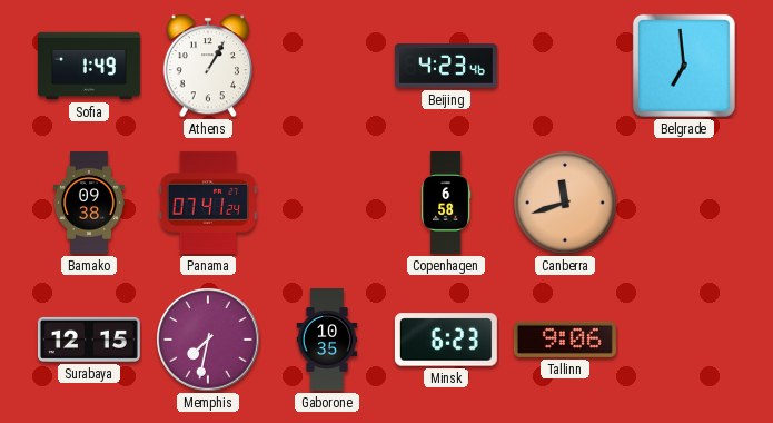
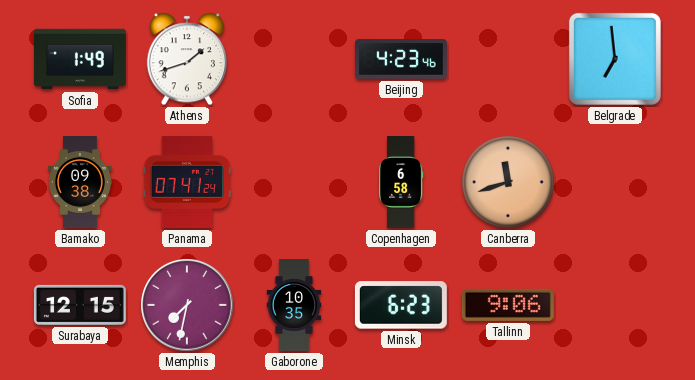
Athens: 1:05 -> 1:42 (186, 59)
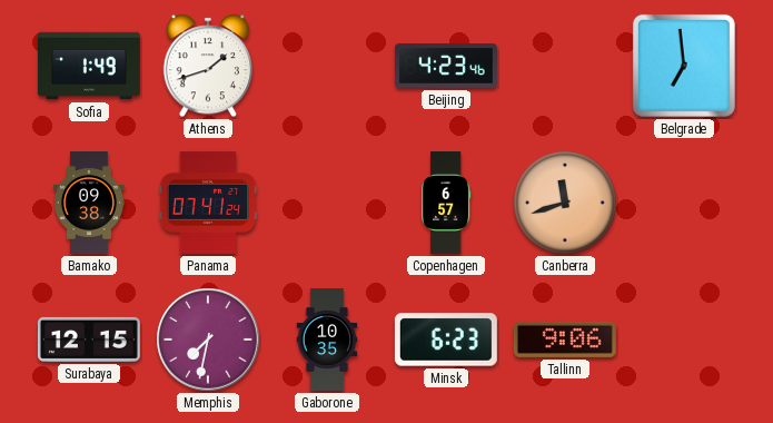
Copenhagen: 6:58 -> 6:57 (446, 204)
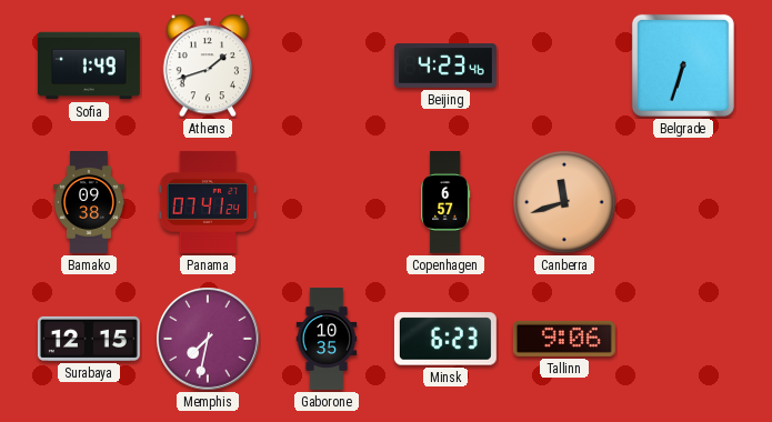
Belgrade: 6:59 -> 6:33 (683, 66)
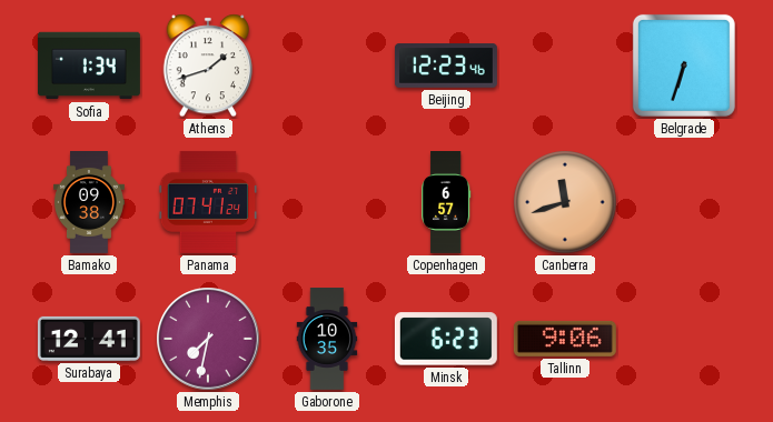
Sofia: 1:49 -> 1:34 (89, 66)
Beijing: 4:23 -> 12:23 (446, 66)
Surabaya: 12:15 -> 12:41 (89, 339)
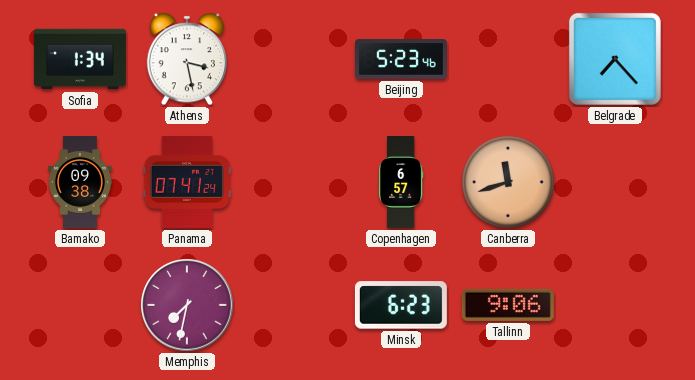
Athens: 1:42 -> 3:28 (186, 59)
Beijing: 12:23 -> 5:23 (401, 59)
Belgrade: 6:33 -> 7:23 (615, 59)
Surabaya: 12:41 -> none (89, 339)
Gaborone: 10:35 -> none (327, 340)
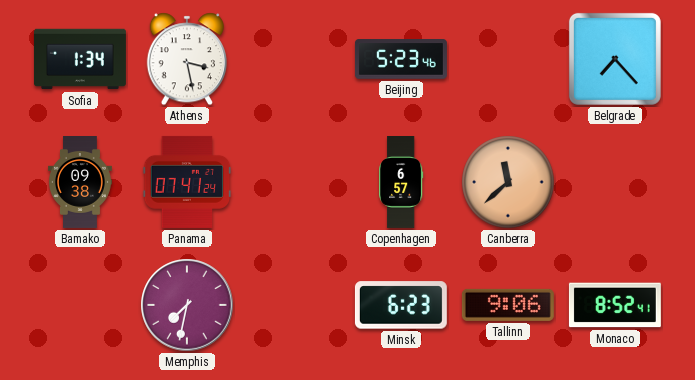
Canberra: 11:42 -> 11:38 (508, 182)
Monaco: none -> 8:52 (615, 305)
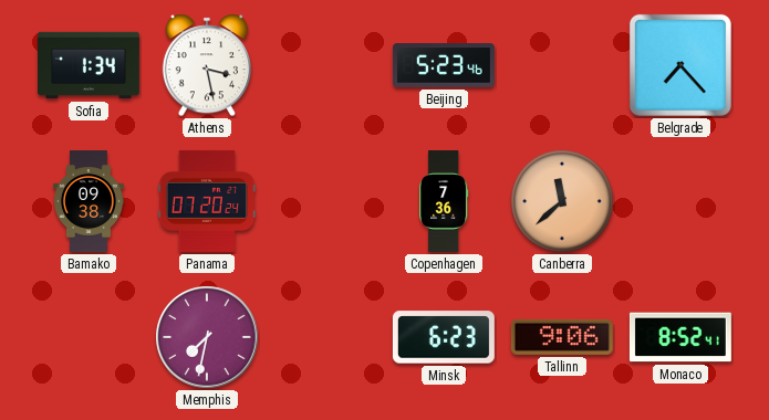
Panama: 07:41 -> 07:20 (207, 201)
Copenhagen: 6:57 -> 7:36 (444, 202)
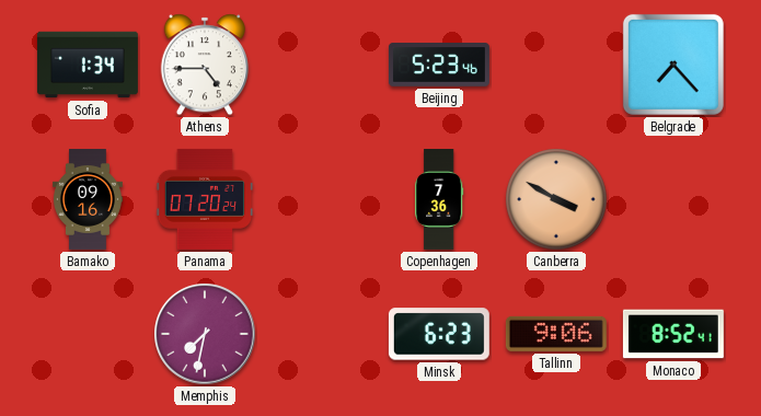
Athens: 3:28 -> 4:45 (204, 65)
Bamako: 09:38 -> 09:16 (88, 200)
Canberra: 11:38 -> 3:50 (556, 199)
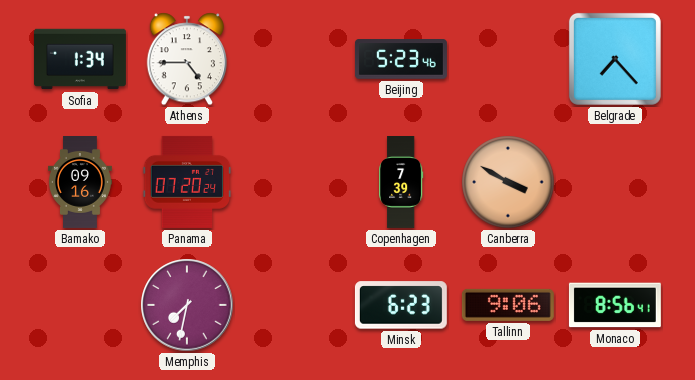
Copenhagen: 7:36 -> 7:39 (401, 183)
Monaco: 8:52 -> 8:56 (615, 305)
